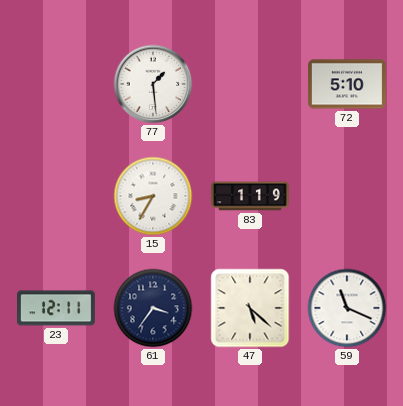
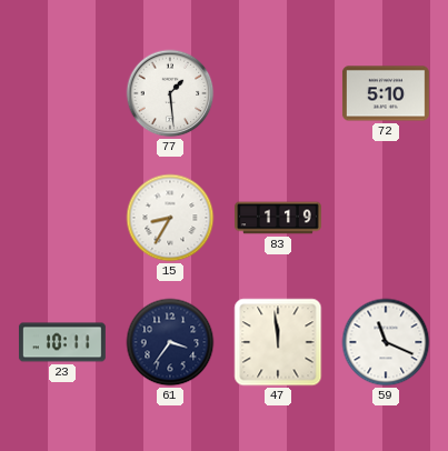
23: 12:11 -> 10:11 (62, 342)
47: 5:22 -> 11:59 (278, 342)
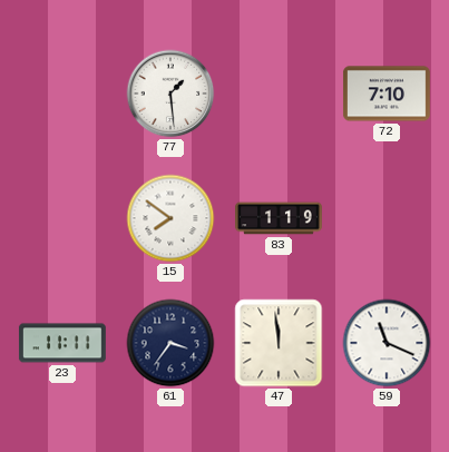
72: 5:10 -> 7:10 (387, 94)
15: 8:35 -> 7:51 (170, 218)
23: 10:11 -> 11:11 (62, 343)
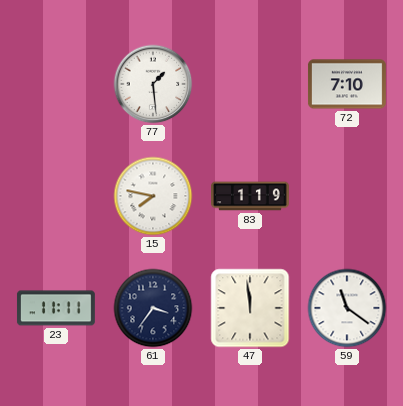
15: 7:51 -> 7:47 (153, 196)
59: 11:19 -> 11:21 (347, 308)
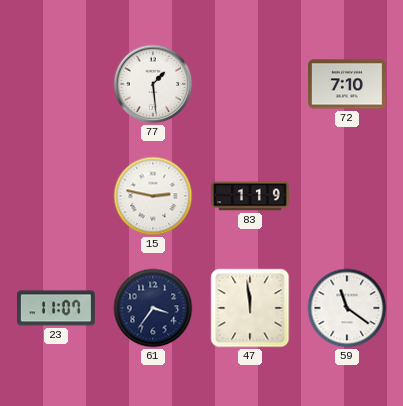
15: 7:47 -> 2:47 (153, 196)
23: 11:11 -> 11:07 (56, 308)
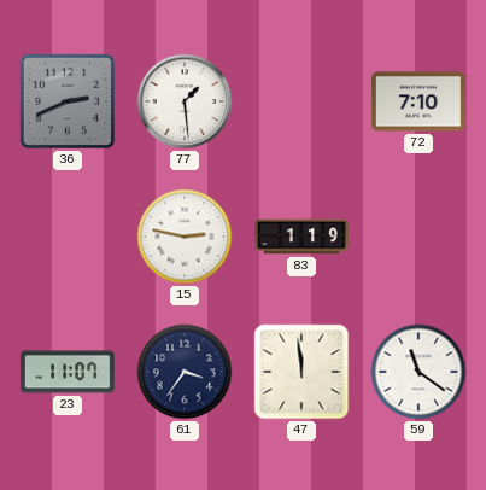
36: none -> 2:41 (68, 101)
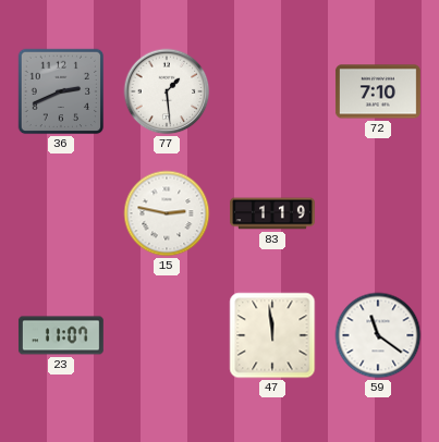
61: 3:36 -> none (185, 372)
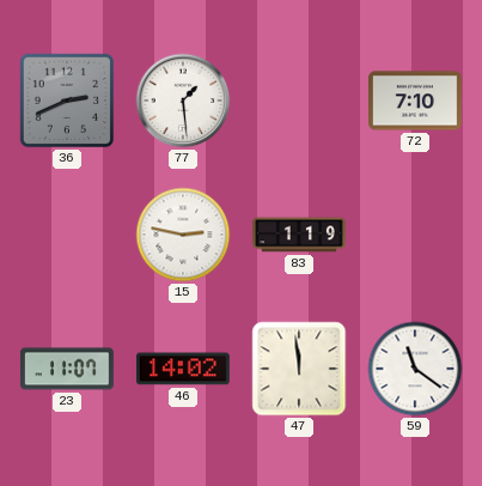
46: none -> 14:02 (183, 369)
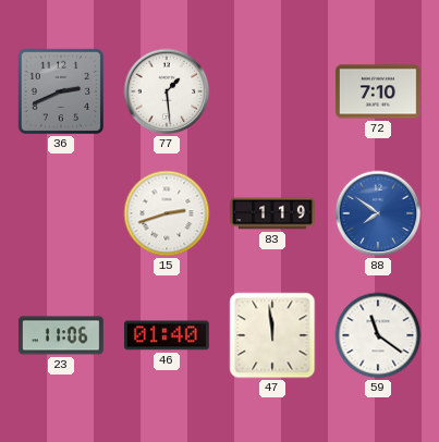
15: 2:47 -> 2:42 (167, 213)
88: none -> 7:51 (378, 213)
23: 11:07 -> 11:06 (61, 335)
46: 14:02 -> 01:40 (167, 335)
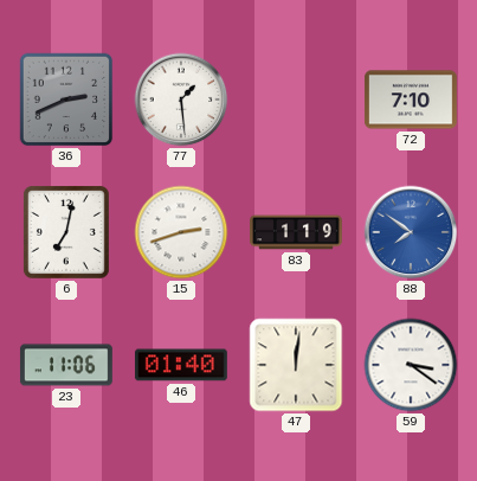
6: none -> 7:02 (66, 232)
47: 11:59 -> 12:01 (296, 365)
59: 11:21 -> 3:21 (411, 365)
